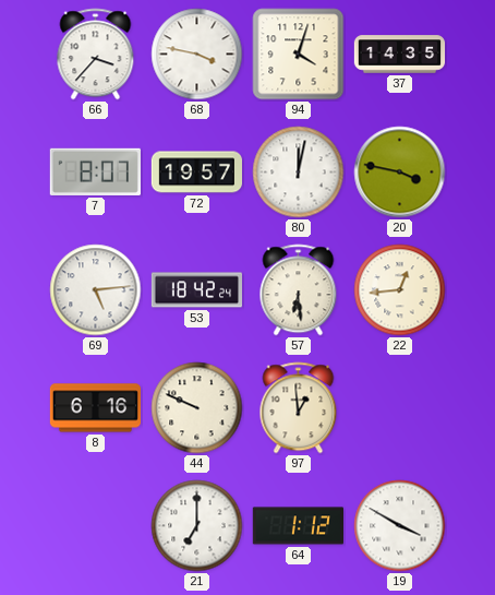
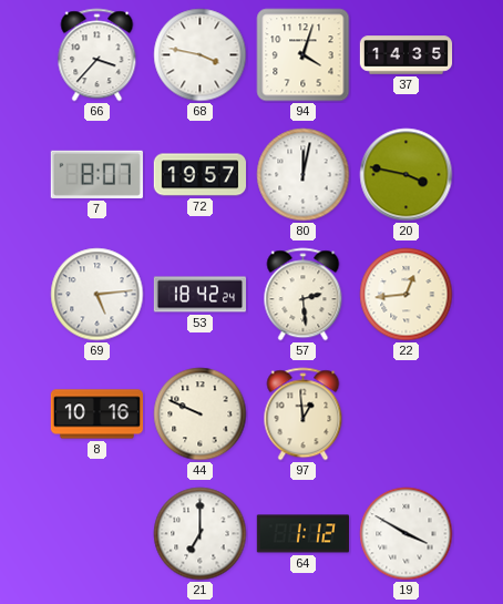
57: 6:29 -> 2:29 (304, 295)
8: 6:16 -> 10:16 (97, 414)
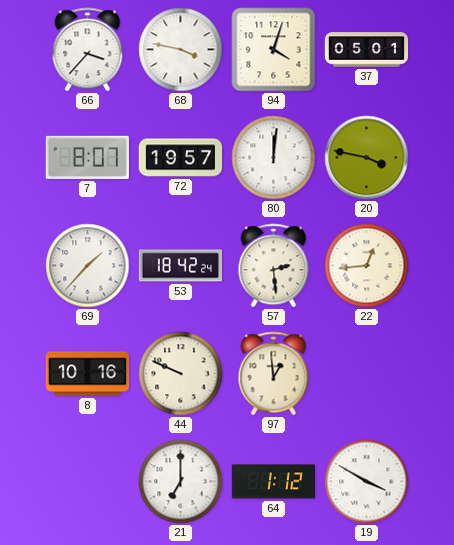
37: 14:35 -> 05:01 (367, 50)
80: 12:02 -> 12:01 (274, 158)
69: 5:14 -> 1:37 (88, 266)
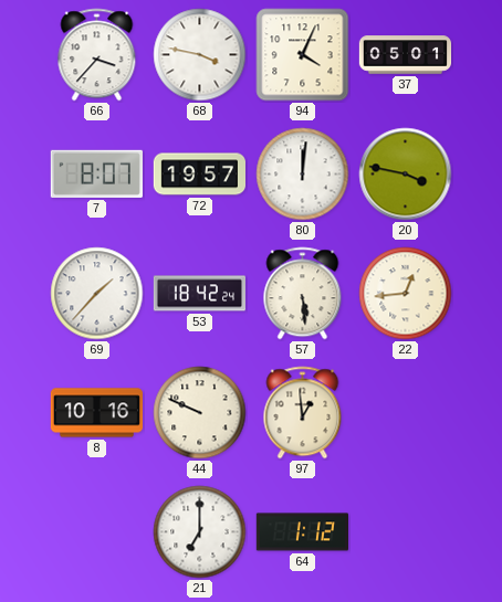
94: 4:03 -> 4:04 (303, 55)
57: 2:29 -> 5:29 (303, 294)
19: 3:50 -> none (367, 482)
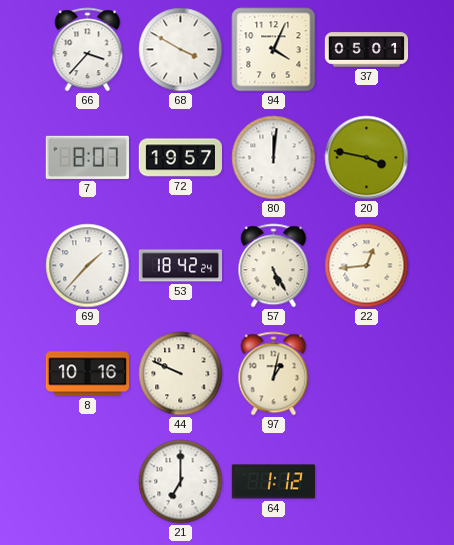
68: 3:47 -> 3:50 (181, 50)
57: 5:29 -> 5:25 (274, 266)
97: 12:59 -> 1:02 (274, 374)
